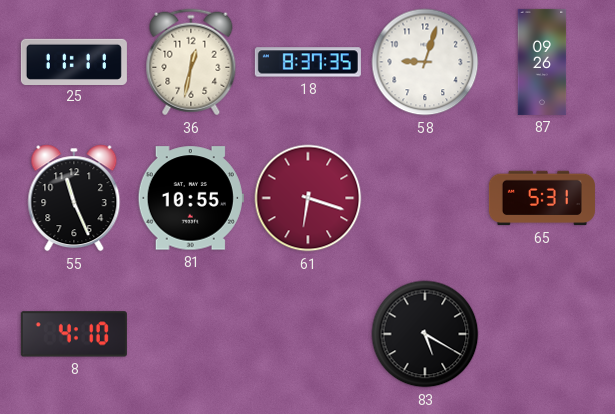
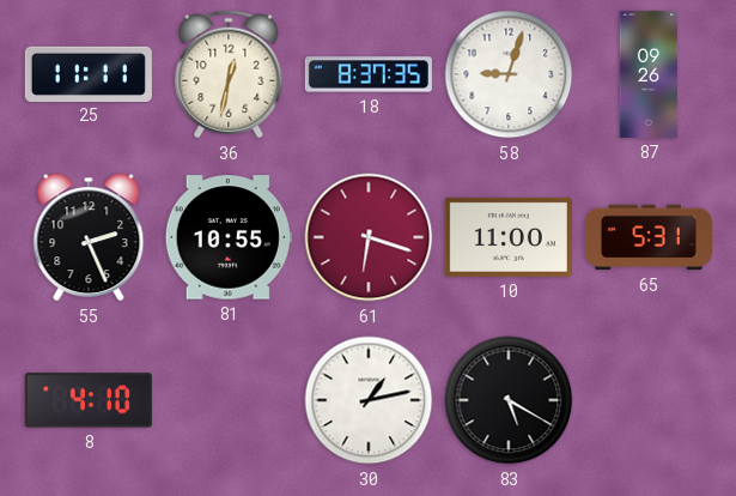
55: 11:26 -> 2:26 (89, 237)
10: none -> 11:00 (509, 237)
30: none -> 1:13 (369, 400)
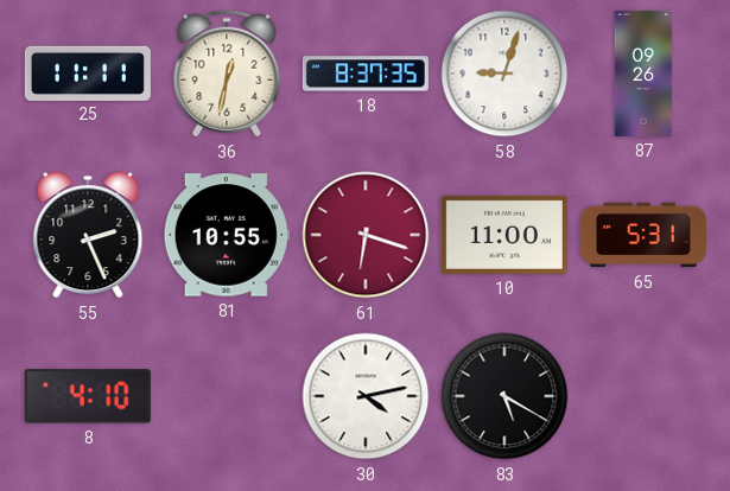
30: 1:13 -> 4:13 (366, 396)
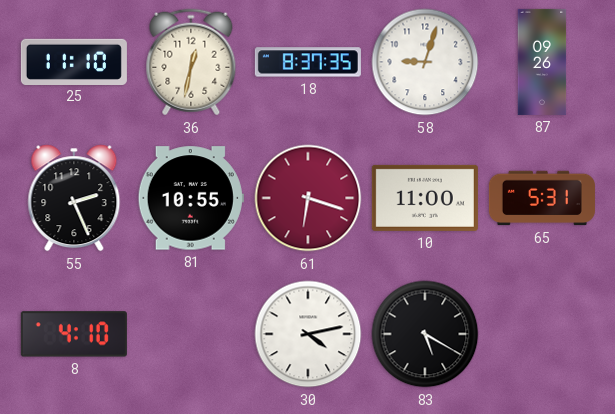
25: 11:11 -> 11:10 (74, 61)
